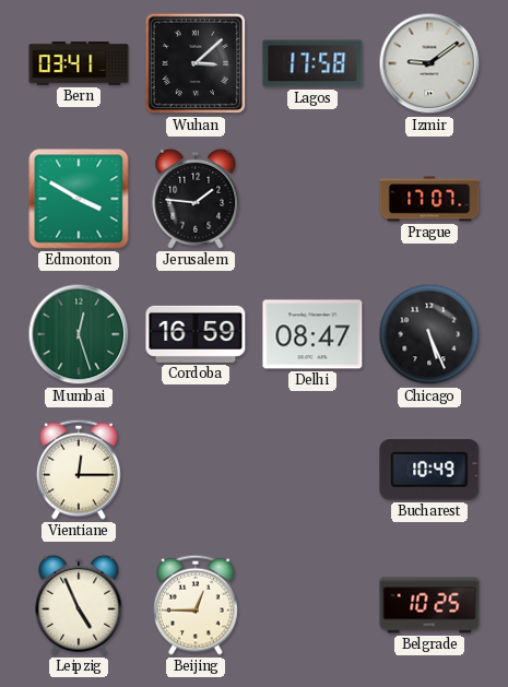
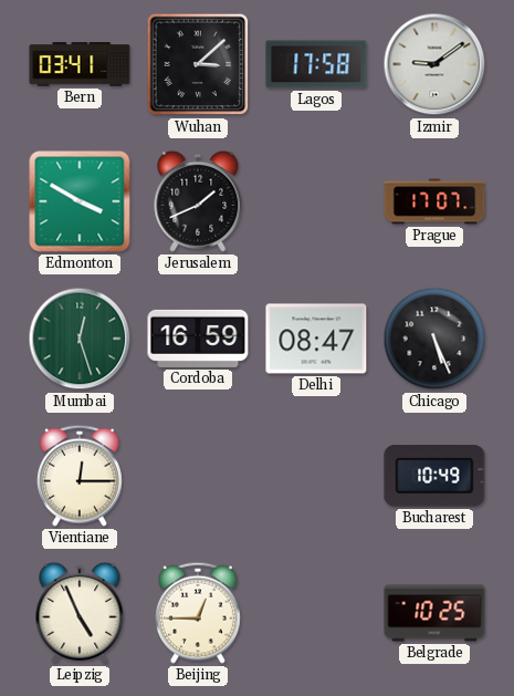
Jerusalem: 1:46 -> 1:41 (198, 201)
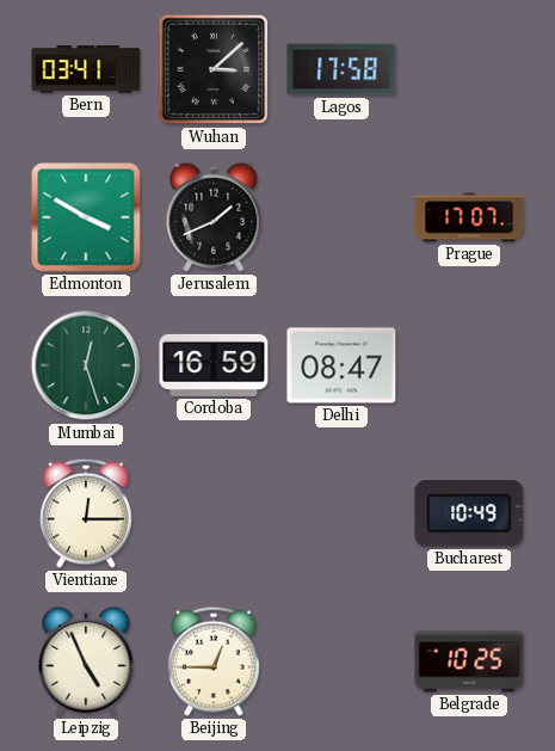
Izmir: 9:09 -> none (434, 64)
Chicago: 5:26 -> none (434, 339)
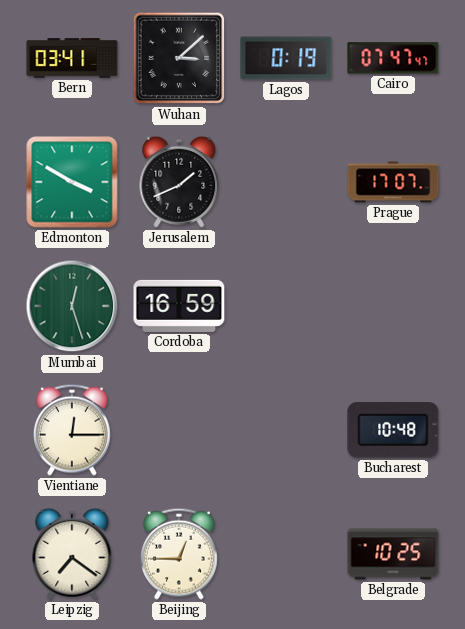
Lagos: 17:58 -> 0:19 (286, 58)
Cairo: none -> 07:47 (393, 58)
Delhi: 08:47 -> none (341, 365)
Bucharest: 10:49 -> 10:48 (393, 430)
Leipzig: 4:56 -> 7:21 (72, 554)
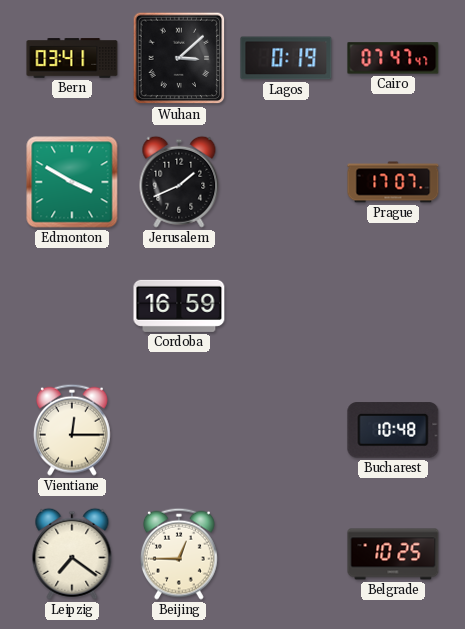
Mumbai: 12:27 -> none (72, 306)
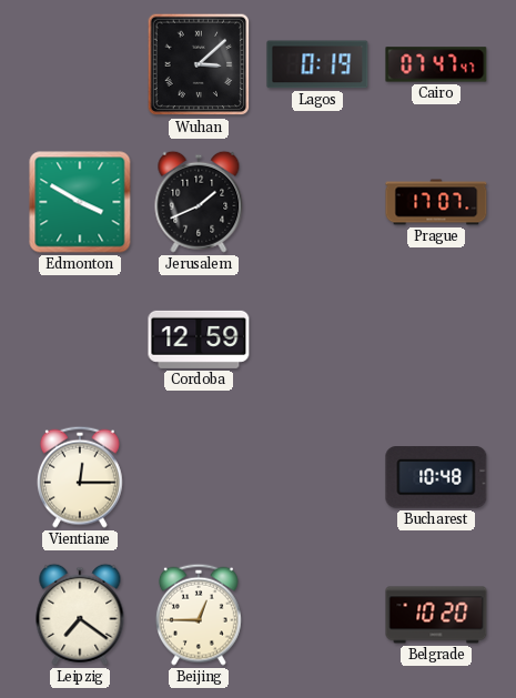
Bern: 03:41 -> none (72, 58)
Cordoba: 16:59 -> 12:59 (199, 340)
Belgrade: 10:25 -> 10:20 (436, 615)
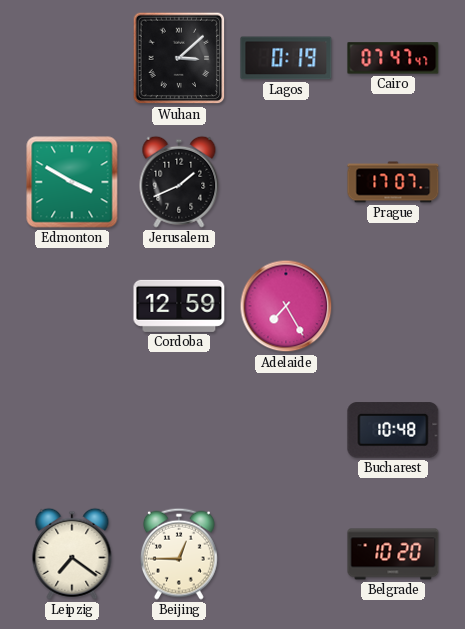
Adelaide: none -> 7:25 (286, 306)
Vientiane: 12:15 -> none (80, 477)
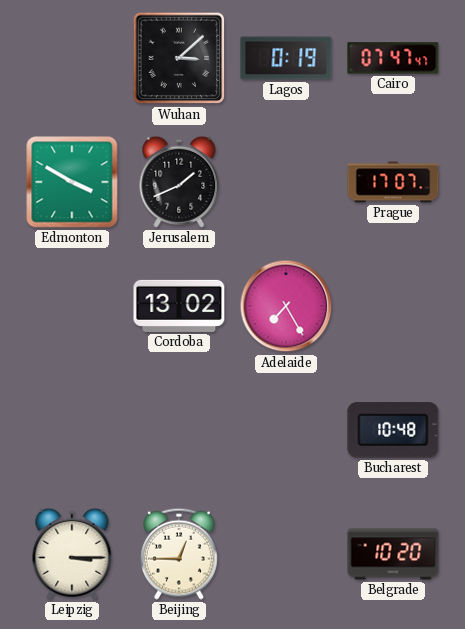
Cordoba: 12:59 -> 13:02 (179, 306)
Leipzig: 7:21 -> 3:15 (72, 554)
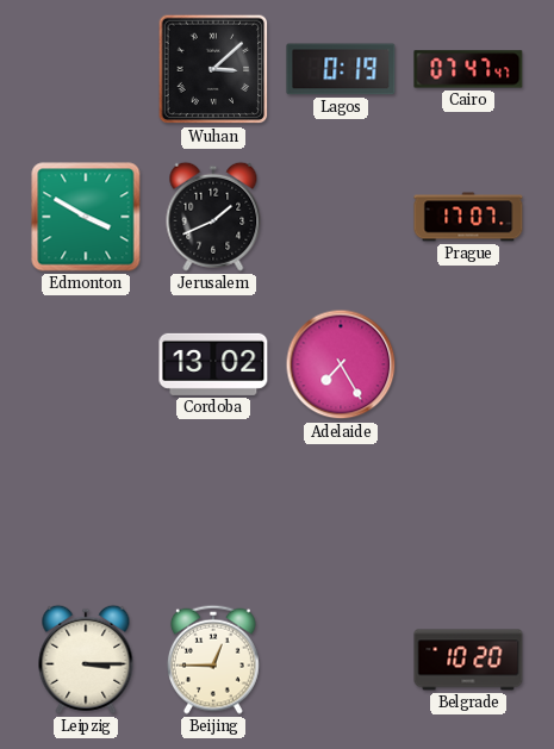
Bucharest: 10:48 -> none (393, 430)
